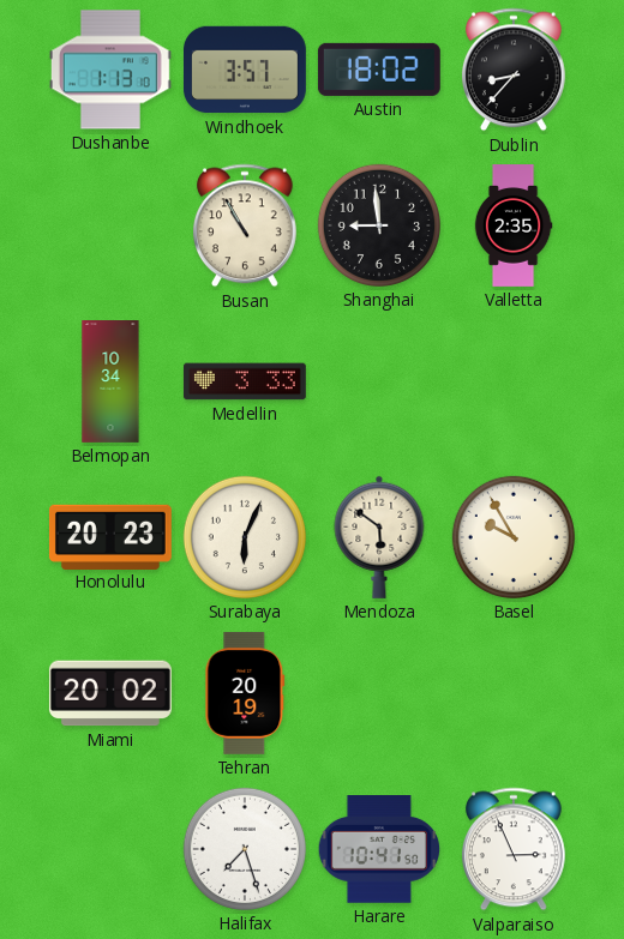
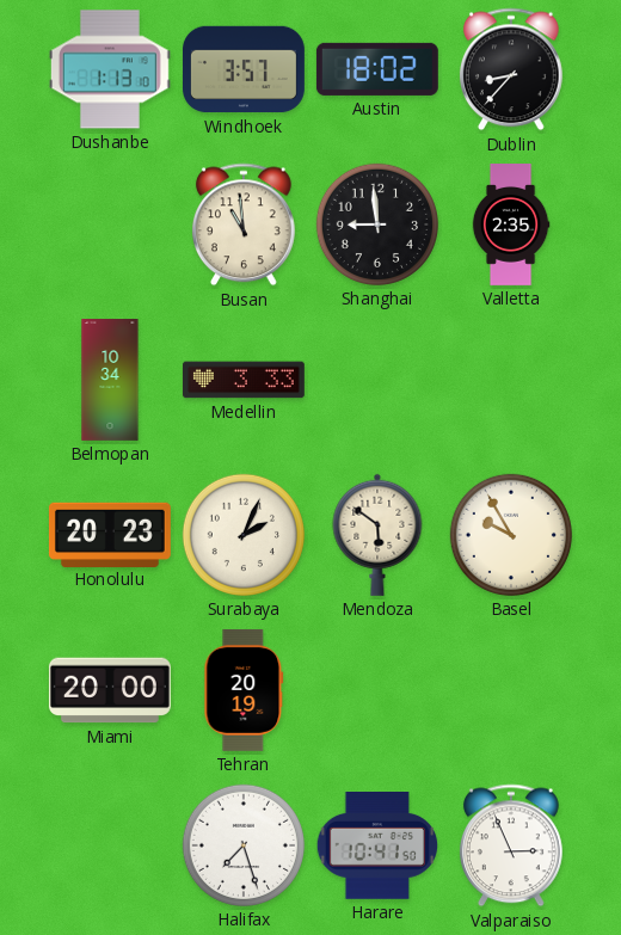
Busan: 10:55 -> 10:59 (244, 224)
Surabaya: 6:04 -> 2:04 (244, 535)
Miami: 20:02 -> 20:00 (110, 690)
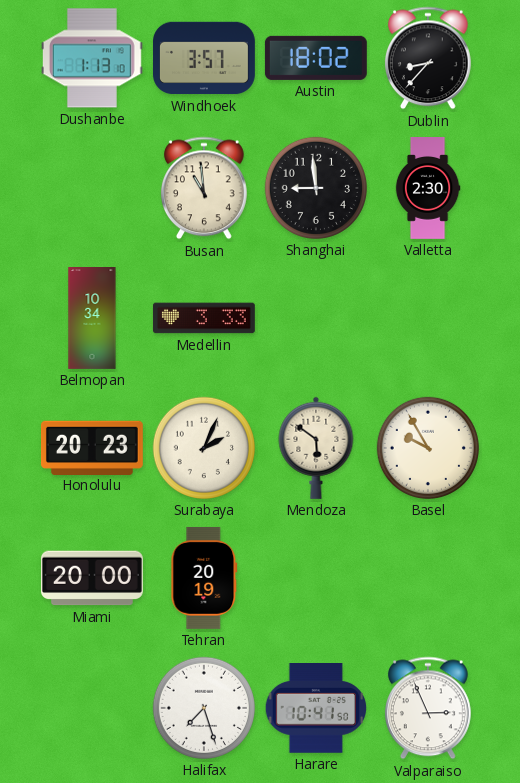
Valletta: 2:35 -> 2:30 (428, 189)
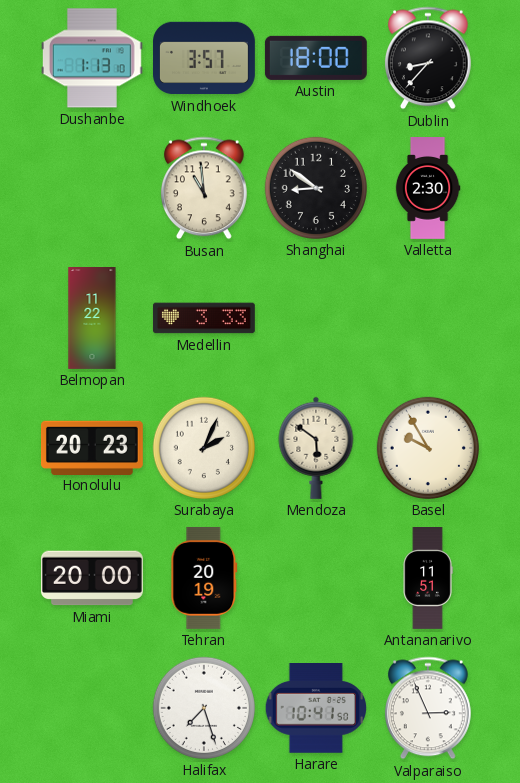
Austin: 18:02 -> 18:00 (316, 58)
Shanghai: 8:59 -> 8:51 (316, 188)
Belmopan: 10:34 -> 11:22 (92, 319)
Antananarivo: none -> 11:51 (428, 579)
